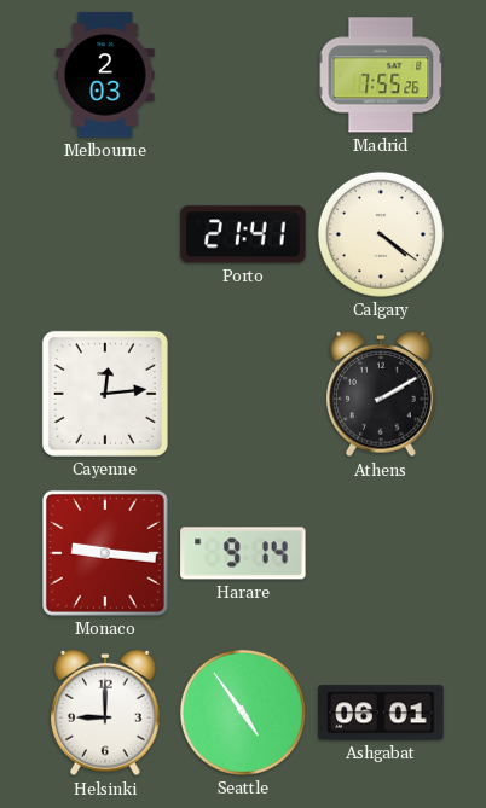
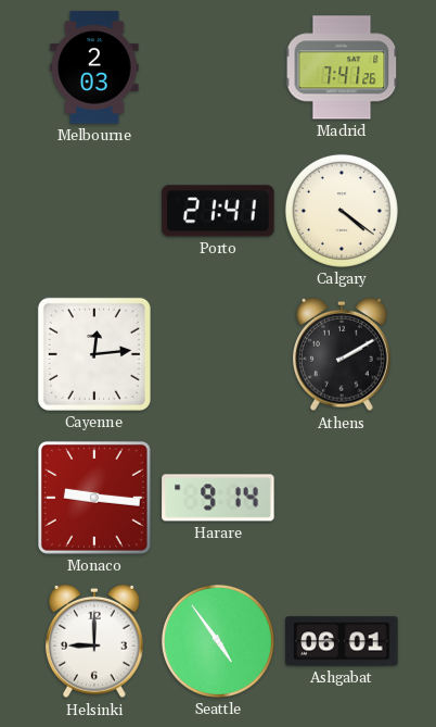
Madrid: 7:55 -> 7:41 (342, 67)
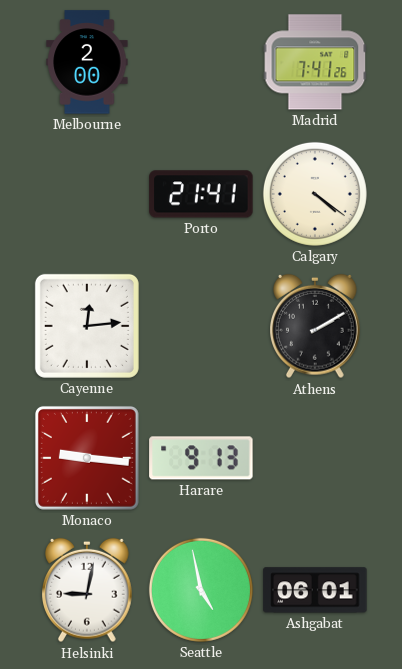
Melbourne: 2:03 -> 2:00 (87, 62)
Harare: 9:14 -> 9:13 (201, 458)
Helsinki: 9:00 -> 9:02 (88, 590)
Seattle: 4:54 -> 4:58 (201, 590)
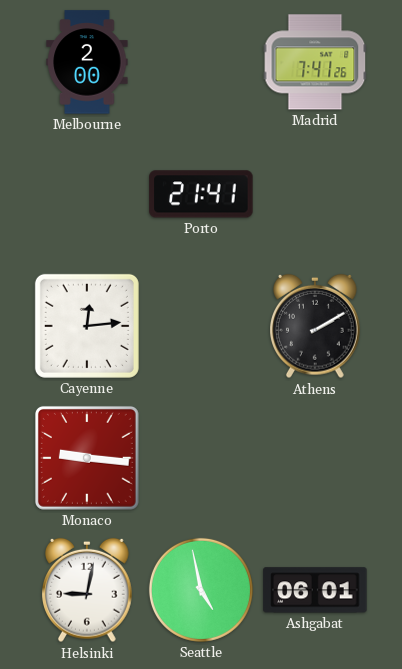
Calgary: 4:21 -> none (315, 194)
Harare: 9:13 -> none (201, 458)
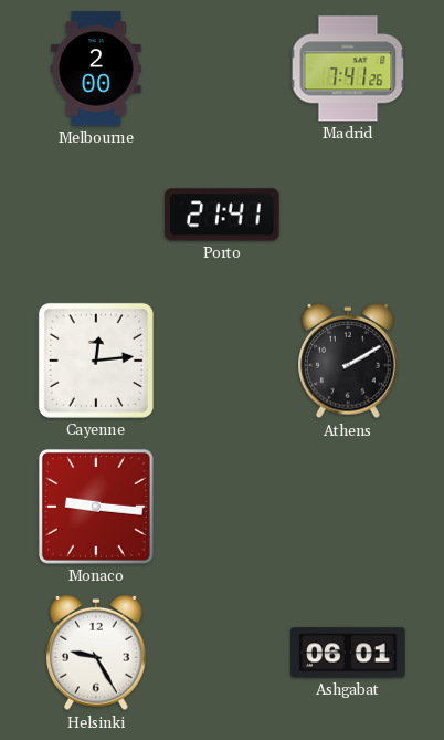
Helsinki: 9:02 -> 9:25 (97, 653)
Seattle: 4:58 -> none (201, 590)
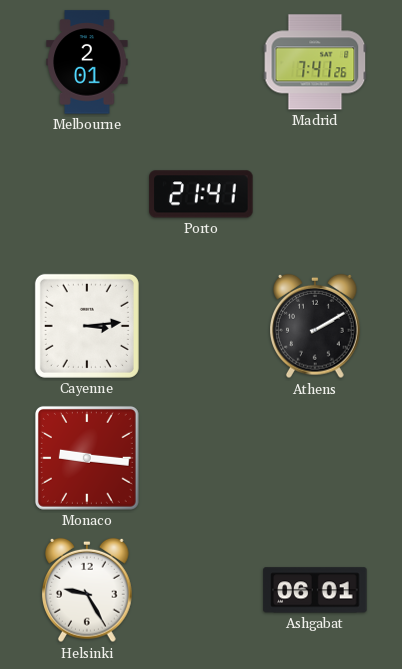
Melbourne: 2:00 -> 2:01 (87, 62)
Cayenne: 12:14 -> 3:14 (87, 326)
